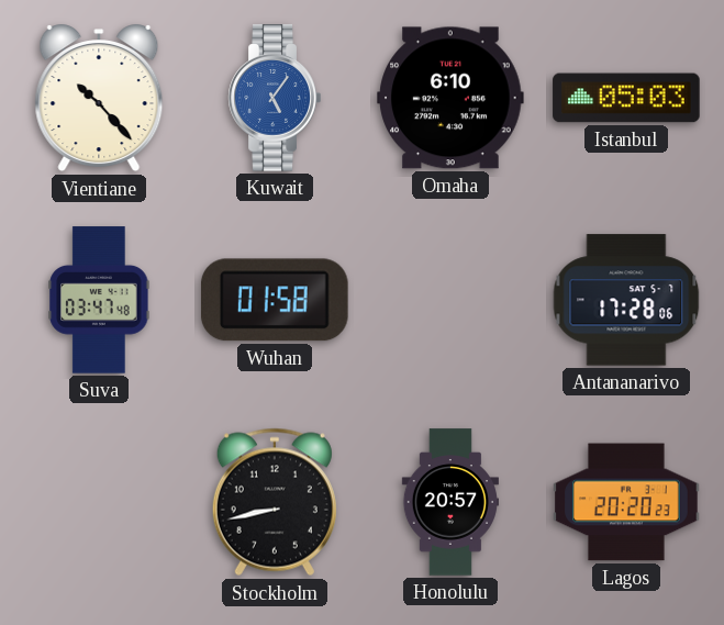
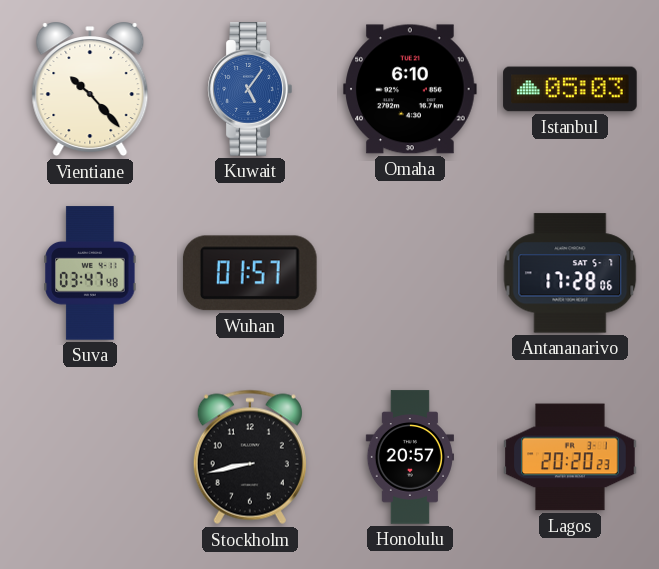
Wuhan: 01:58 -> 01:57 (250, 273)
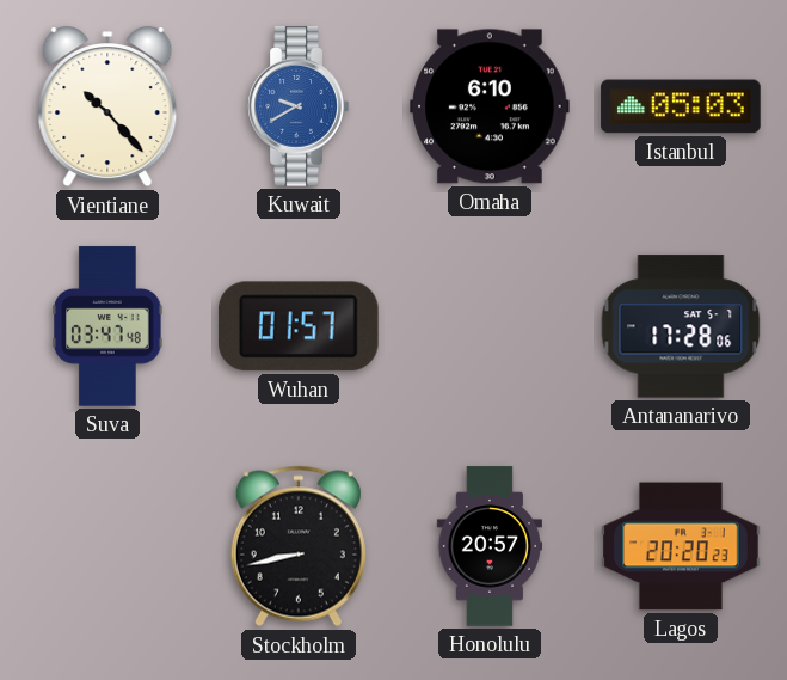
Kuwait: 5:06 -> 9:40 (299, 106)
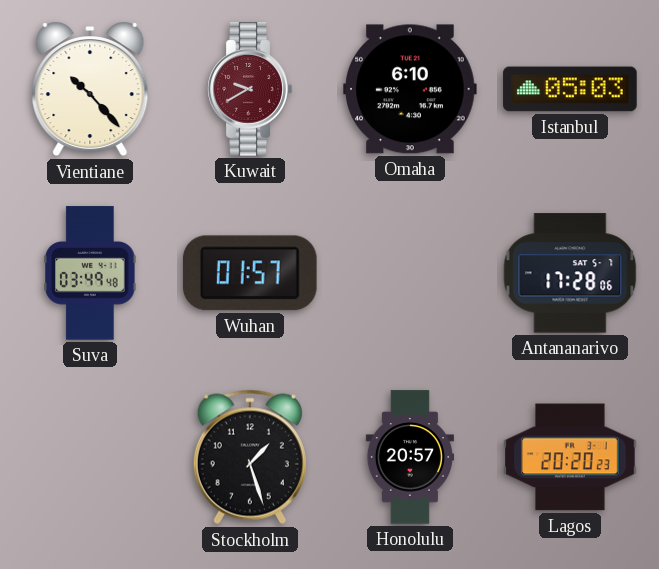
Kuwait dial: blue -> burgundy (250, 89)
Suva: 03:47 -> 03:49 (90, 273)
Stockholm: 8:43 -> 1:27 (250, 457)
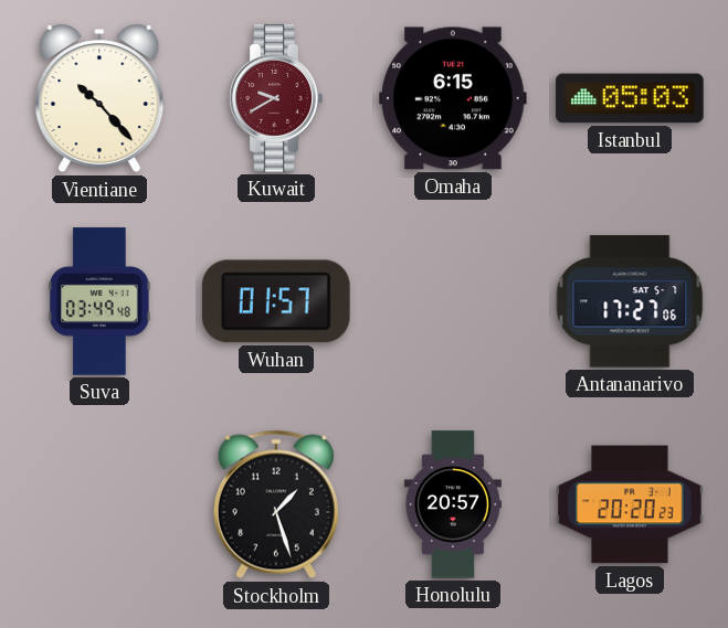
Omaha: 6:10 -> 6:15 (453, 98)
Antananarivo: 17:28 -> 17:27 (630, 301)
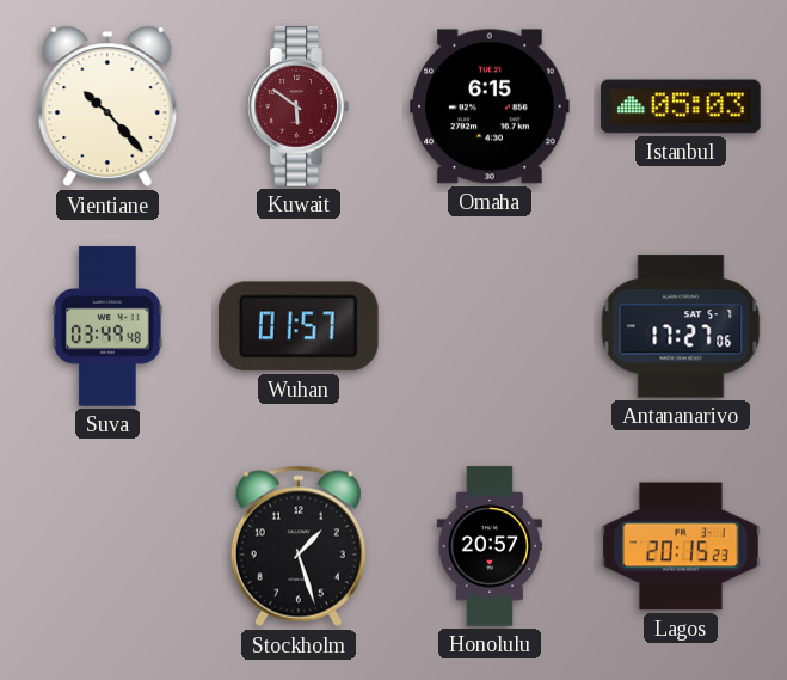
Kuwait: 9:40 -> 5:51 (299, 106)
Lagos: 20:20 -> 20:15 (681, 546)
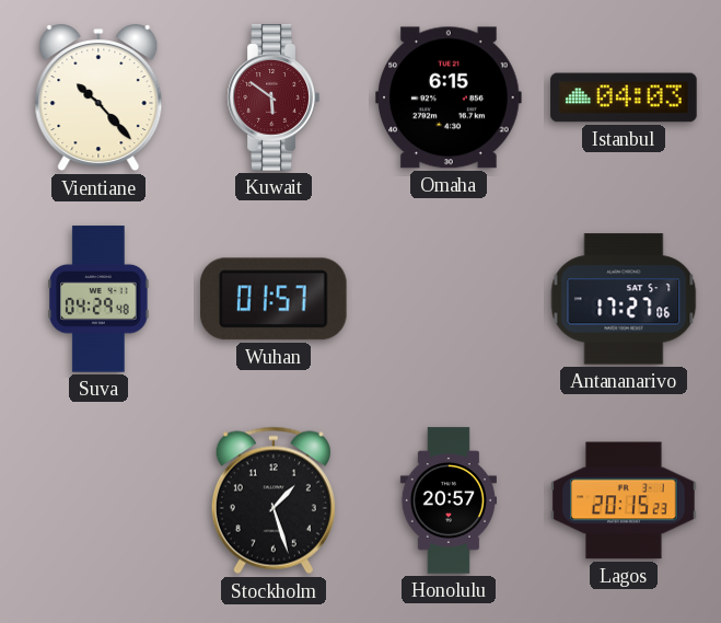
Istanbul: 05:03 -> 04:03 (624, 97)
Suva: 03:49 -> 04:29 (98, 299)
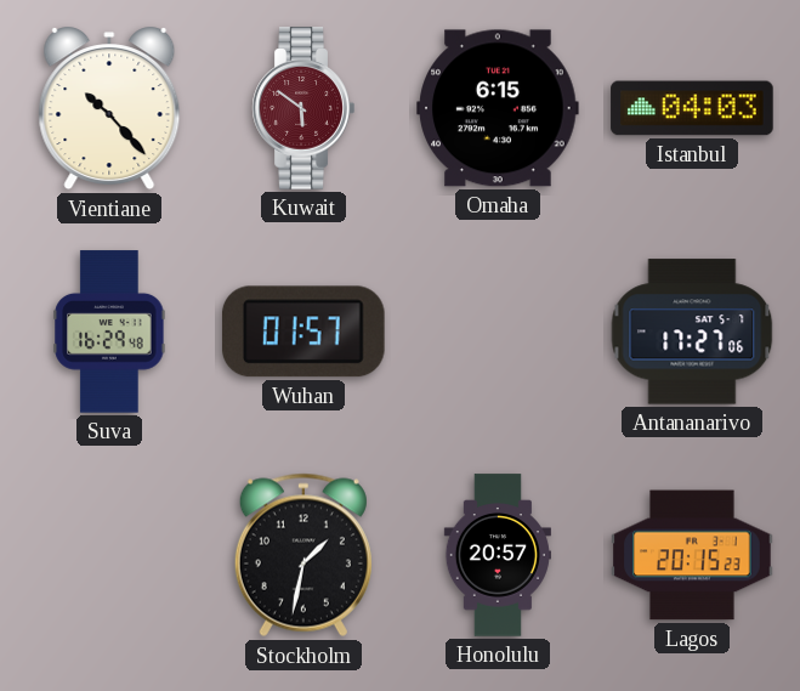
Suva: 04:29 -> 16:29 (109, 332)
Stockholm: 1:27 -> 1:32 (303, 555)
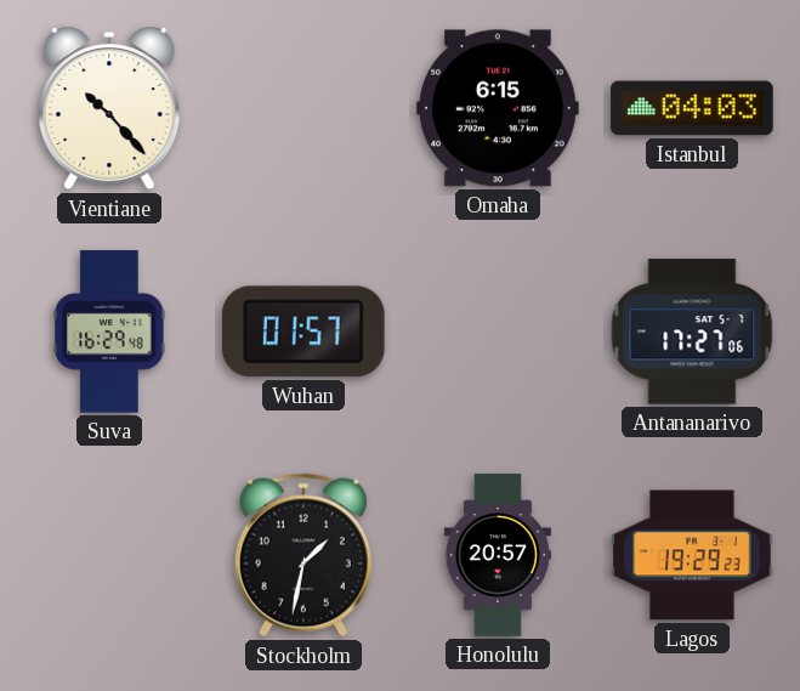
Kuwait: 5:51 -> none (303, 108)
Lagos: 20:15 -> 19:29 (692, 555)
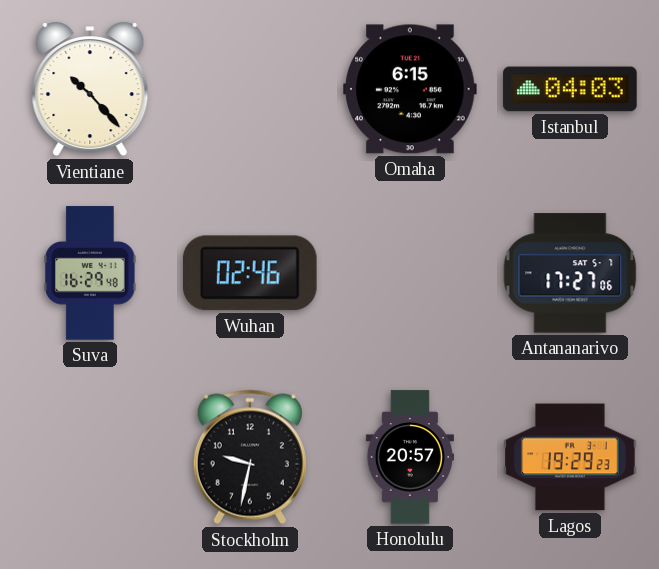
Wuhan: 01:57 -> 02:46 (250, 273)
Stockholm: 1:32 -> 9:32 (250, 457)
